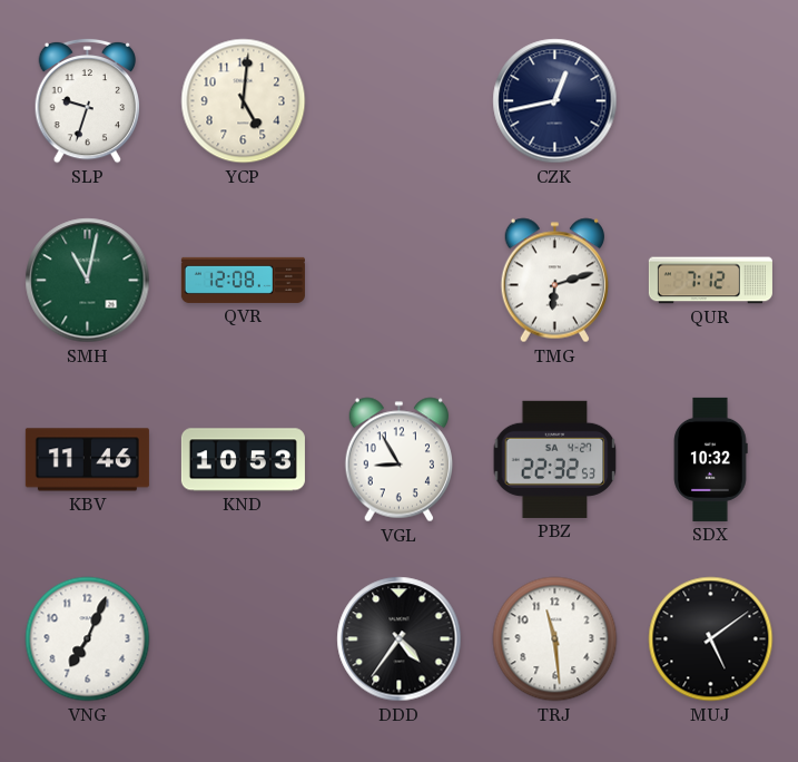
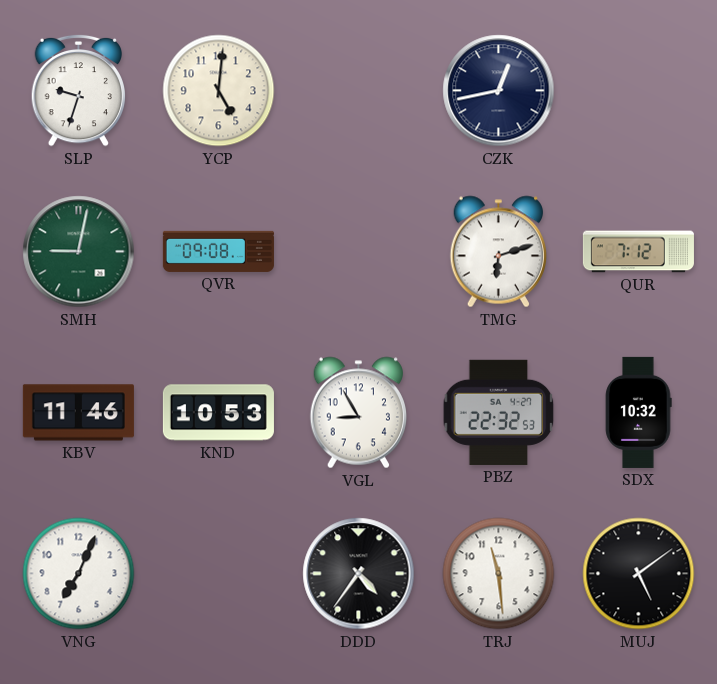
SMH: 11:02 -> 9:02 (79, 252)
QVR: 12:08 -> 09:08 (218, 251)
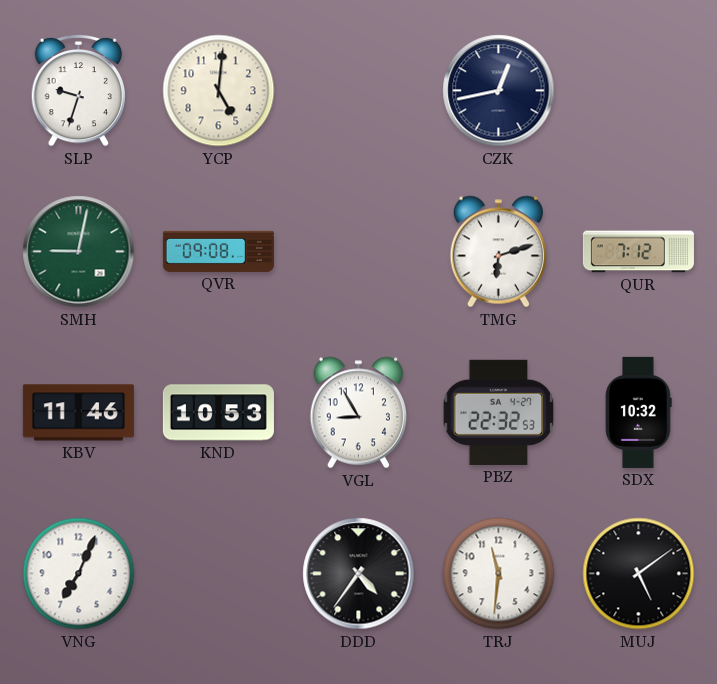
TRJ: 11:29 -> 11:31 (499, 574)
